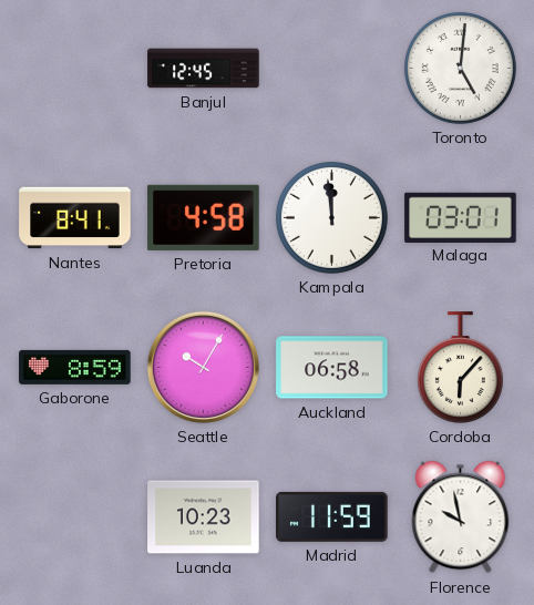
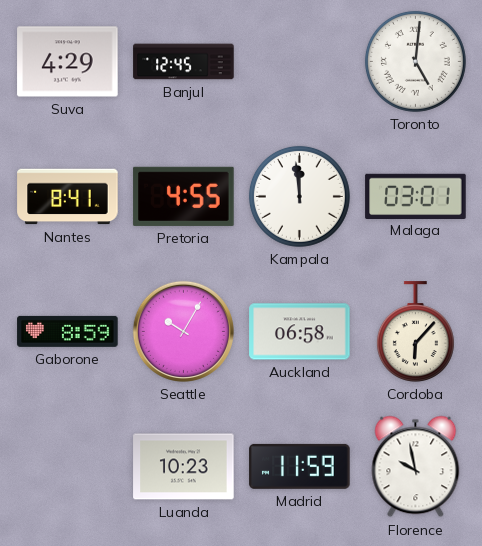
Suva: none -> 4:29 (68, 62)
Pretoria: 4:58 -> 4:55 (184, 196)
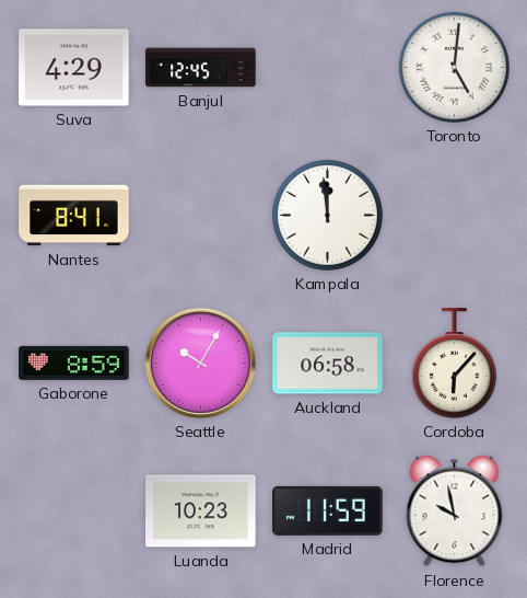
Pretoria: 4:55 -> none (184, 196)
Malaga: 03:01 -> none (416, 196)
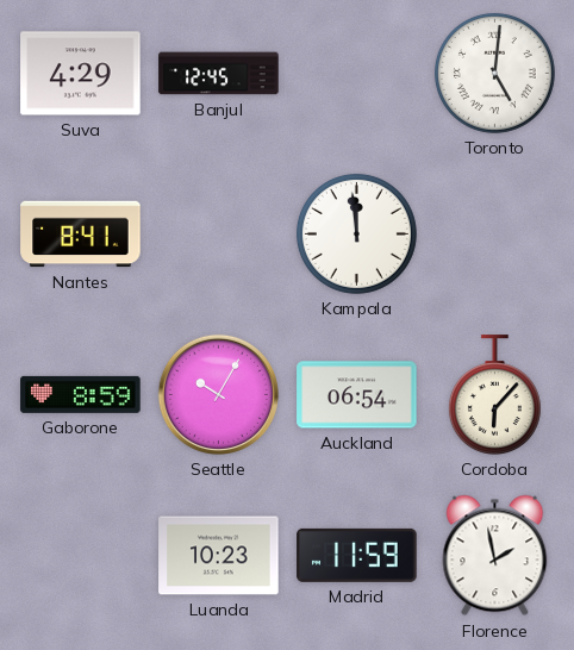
Auckland: 06:58 -> 06:54 (357, 395)
Florence: 9:58 -> 1:58 (495, 556)
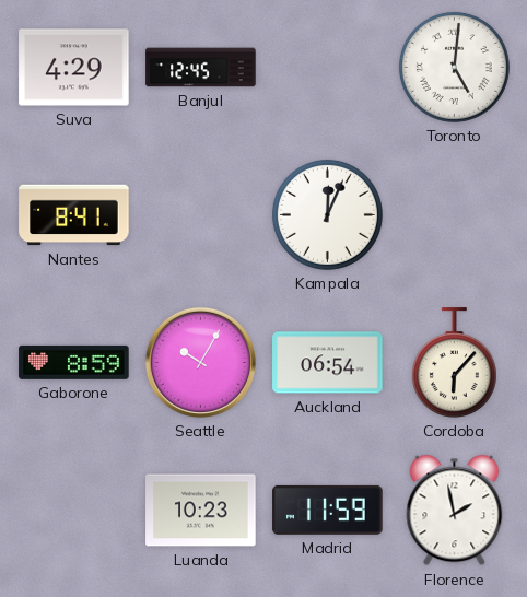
Kampala: 11:59 -> 12:04 (327, 214)
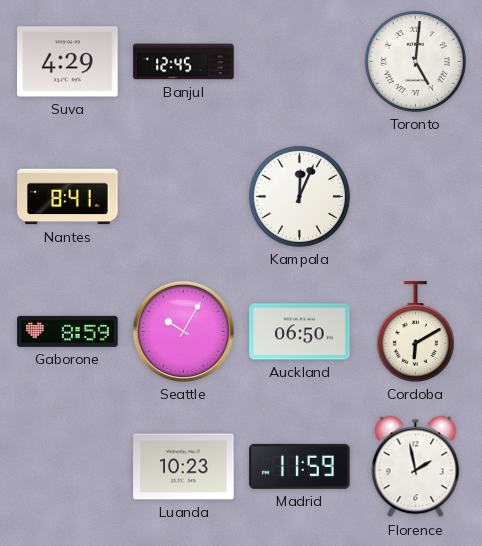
Auckland: 06:54 -> 06:50 (300, 332)
Cordoba: 6:07 -> 6:10 (415, 332)
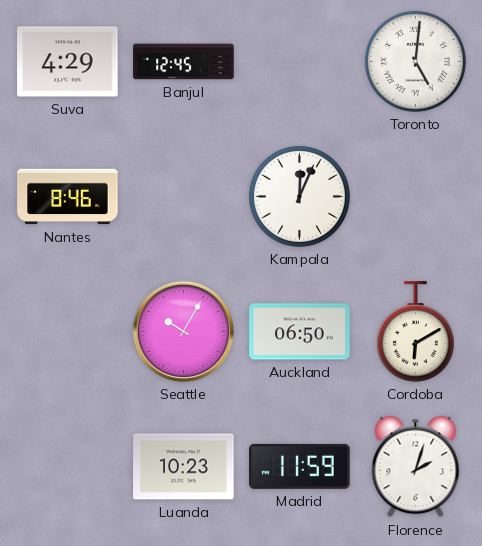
Nantes: 8:41 -> 8:46 (68, 197)
Gaborone: 8:59 -> none (68, 331)
Florence: 1:58 -> 2:03 (416, 467)
